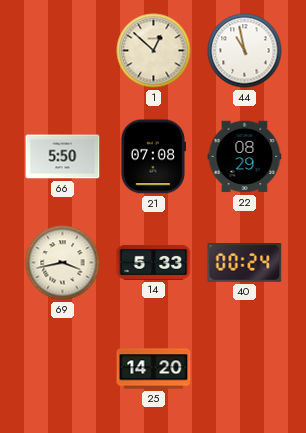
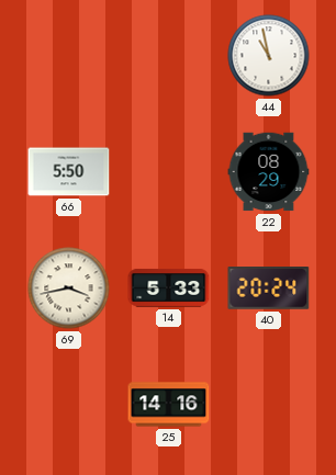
1: 12:52 -> none (154, 51)
21: 07:08 -> none (152, 157)
40: 00:24 -> 20:24 (269, 289)
25: 14:20 -> 14:16 (169, 405)
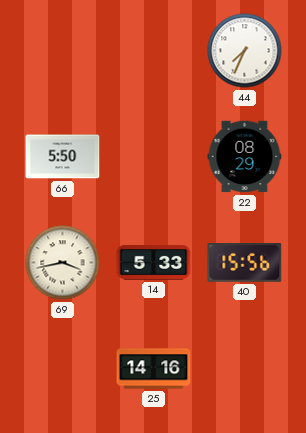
44: 10:58 -> 7:34 (245, 51)
40: 20:24 -> 15:56 (245, 263)
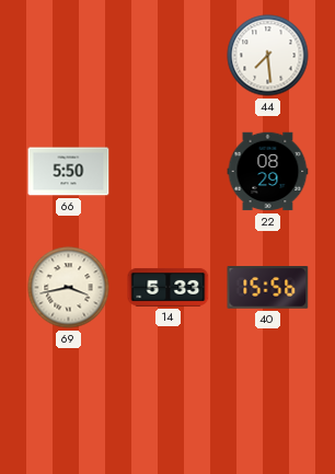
44: 7:34 -> 7:29 (268, 56)
25: 14:16 -> none (154, 369)
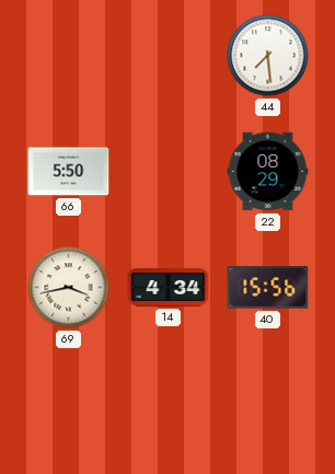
14: 5:33 -> 4:34 (169, 287)
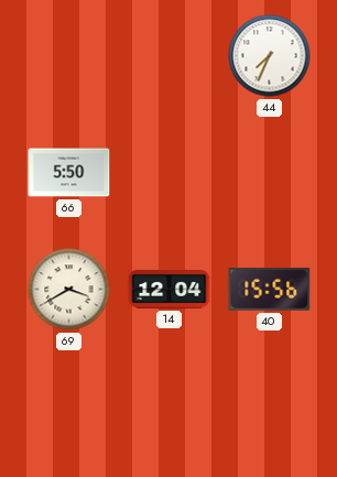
44: 7:29 -> 7:34 (270, 56)
22: 08:29 -> none (268, 172)
69: 3:43 -> 3:40 (69, 290)
14: 4:34 -> 12:04 (170, 289)
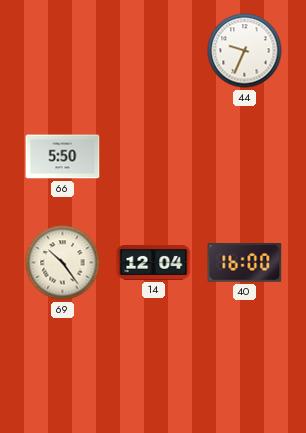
44: 7:34 -> 9:34 (245, 51)
69: 3:40 -> 10:24 (63, 263)
40: 15:56 -> 16:00 (245, 263)
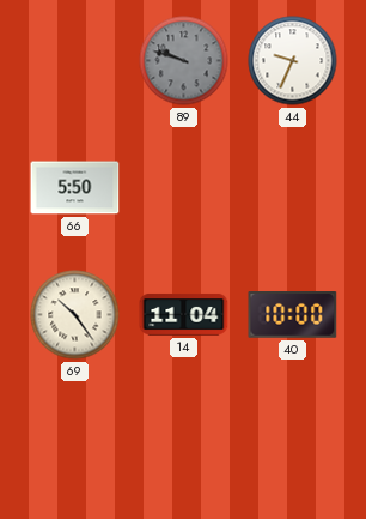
89: none -> 9:48 (184, 61)
14: 12:04 -> 11:04 (184, 314)
40: 16:00 -> 10:00 (293, 315)
